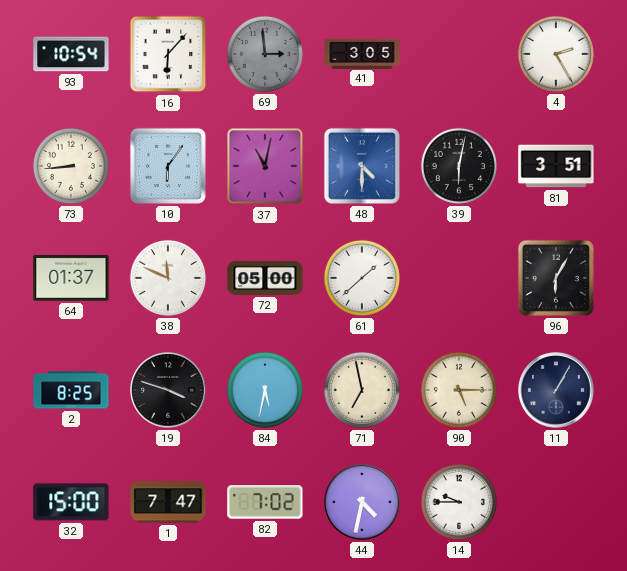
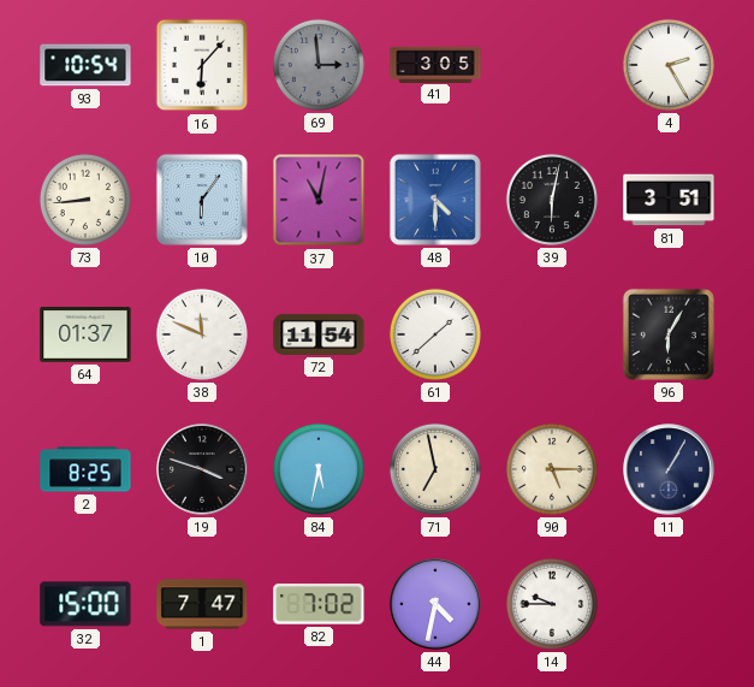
72: 05:00 -> 11:54 (319, 334)
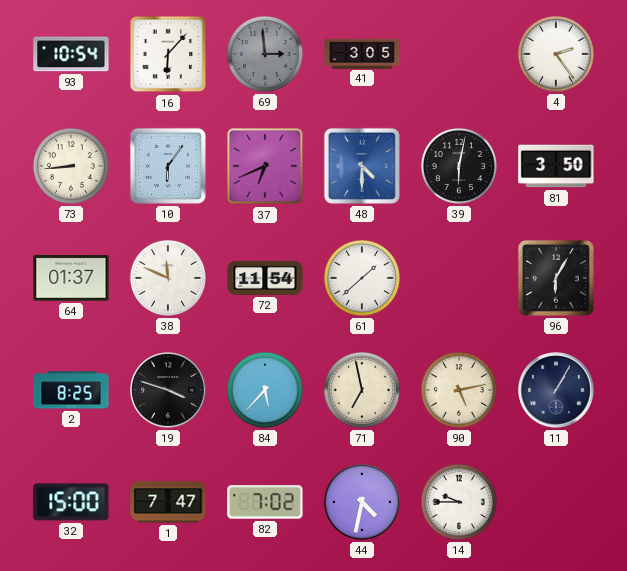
4: 2:25 -> 2:24 (556, 54)
37: 11:02 -> 6:41 (265, 166)
81: 3:51 -> 3:50 (556, 166)
84: 5:32 -> 5:37 (265, 390)
90: 5:15 -> 5:13 (459, 390)
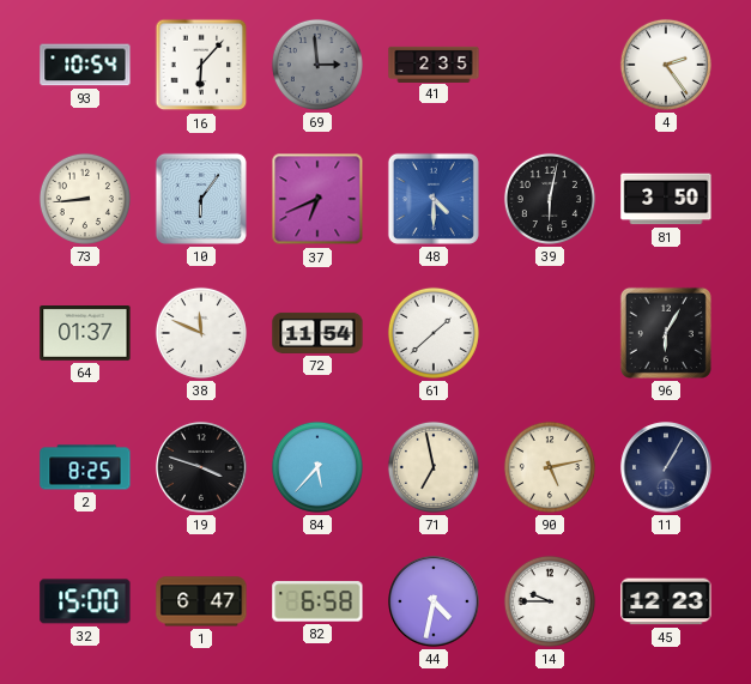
41: 3:05 -> 2:35 (434, 63)
1: 7:47 -> 6:47 (201, 601)
82: 7:02 -> 6:58 (317, 601)
45: none -> 12:23 (666, 601)
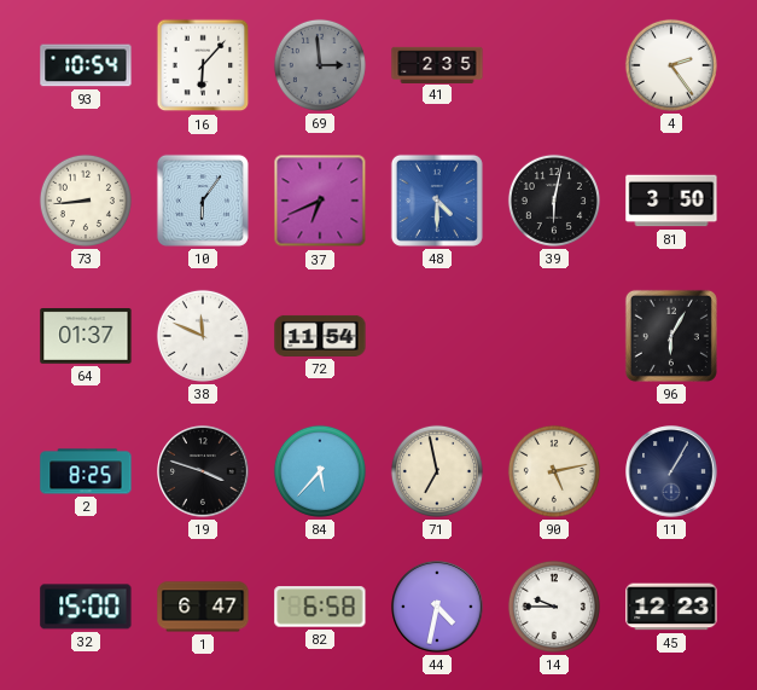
61: 1:38 -> none (434, 333)
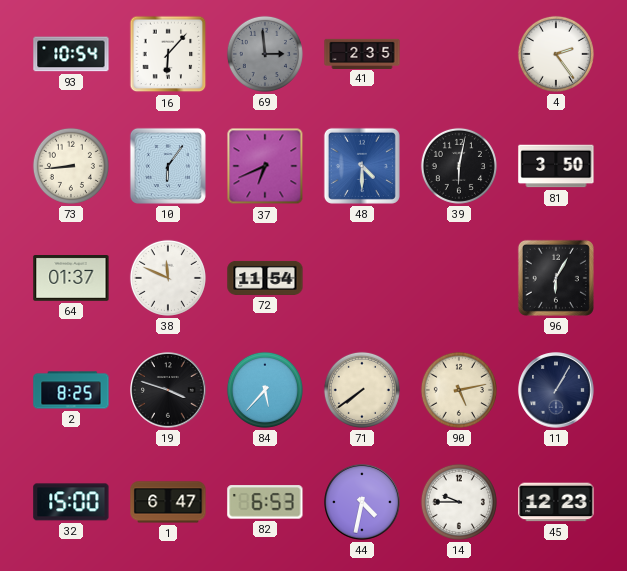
71: 6:58 -> 7:39 (362, 390)
82: 6:58 -> 6:53 (265, 502)
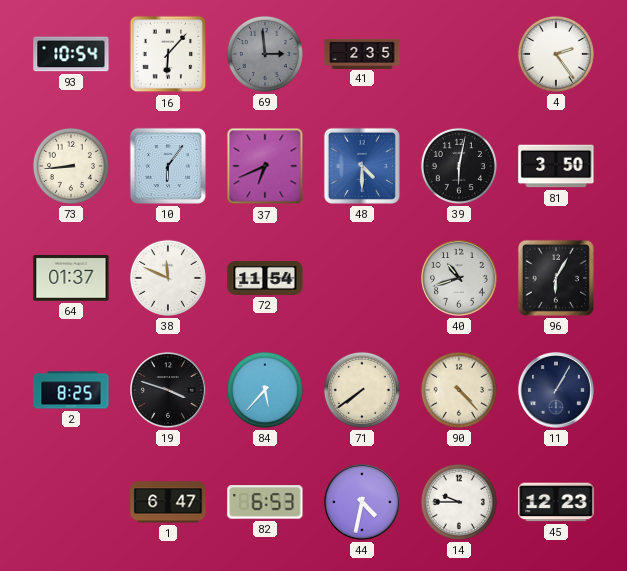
40: none -> 10:42 (459, 278)
90: 5:13 -> 4:23 (459, 390)
32: 15:00 -> none (71, 502)
